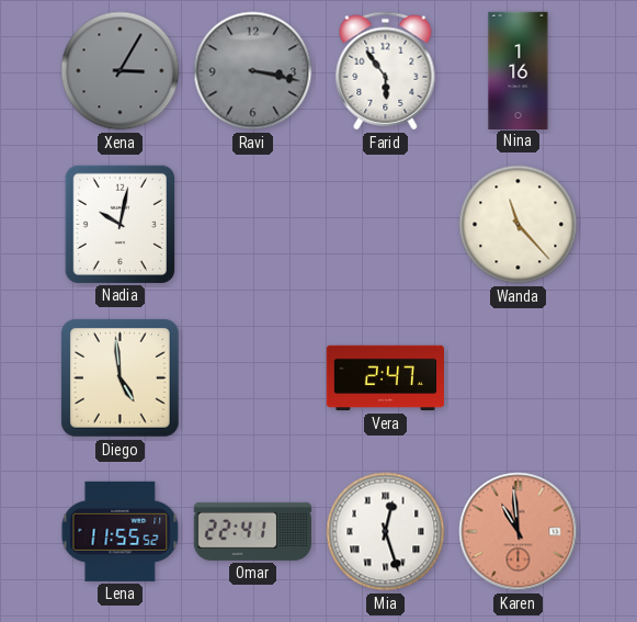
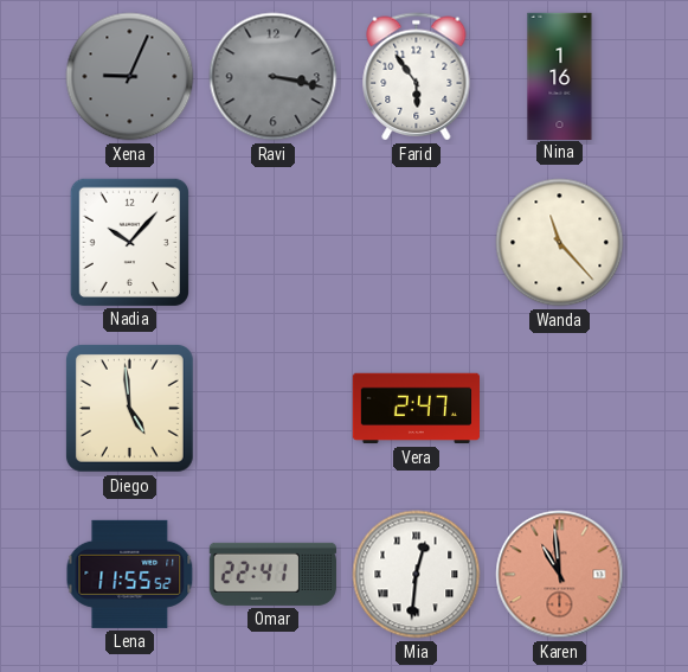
Xena: 3:05 -> 9:04 (130, 77)
Nadia: 10:02 -> 10:07 (129, 242)
Mia: 12:27 -> 12:31 (417, 575)
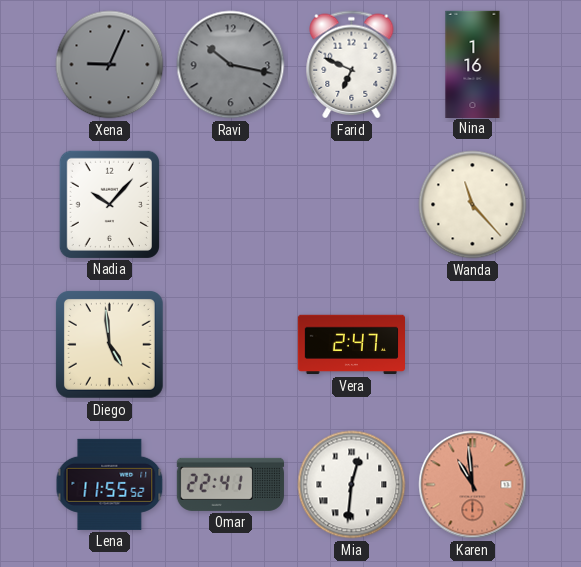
Ravi: 3:17 -> 10:17 (231, 65)
Farid: 5:54 -> 6:49 (352, 65)
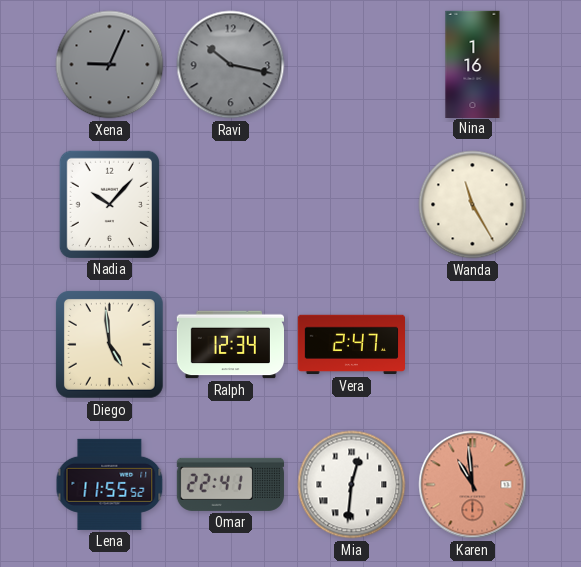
Farid: 6:49 -> none (352, 65)
Wanda: 11:23 -> 11:25 (473, 205)
Ralph: none -> 12:34 (230, 345)
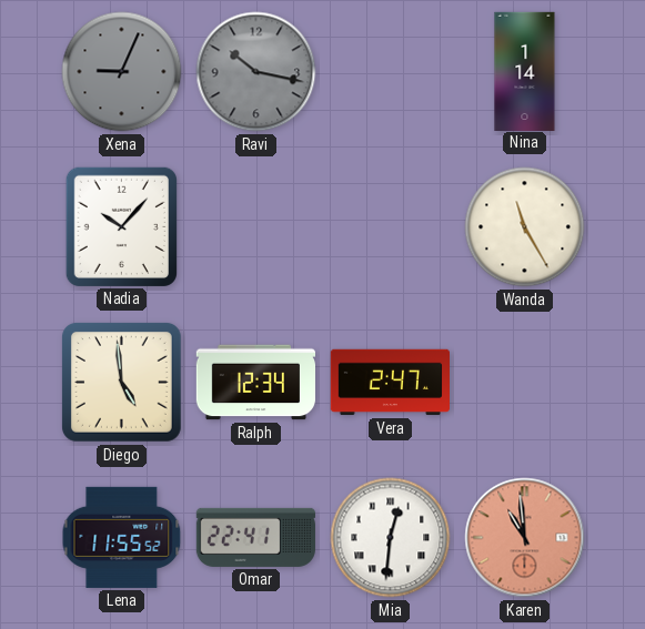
Nina: 1:16 -> 1:14 (525, 71)
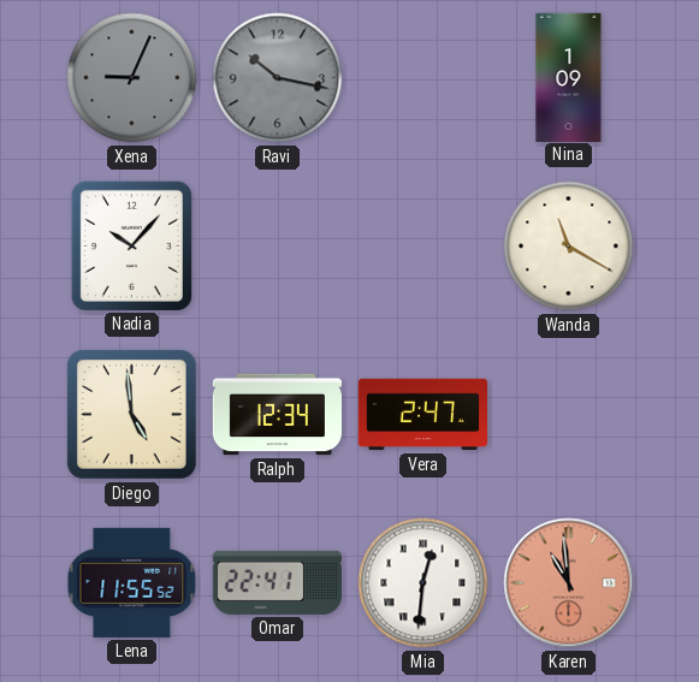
Nina: 1:14 -> 1:09 (569, 77)
Wanda: 11:25 -> 11:20 (569, 247)
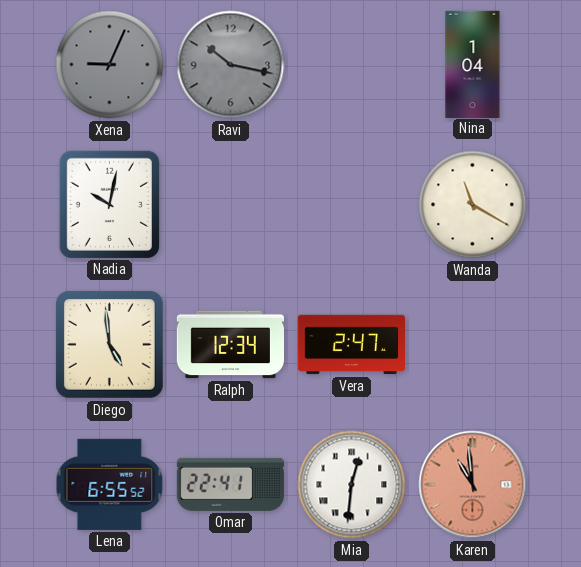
Nina: 1:09 -> 1:04 (473, 64)
Nadia: 10:07 -> 10:02 (109, 204)
Lena: 11:55 -> 6:55 (110, 484)
